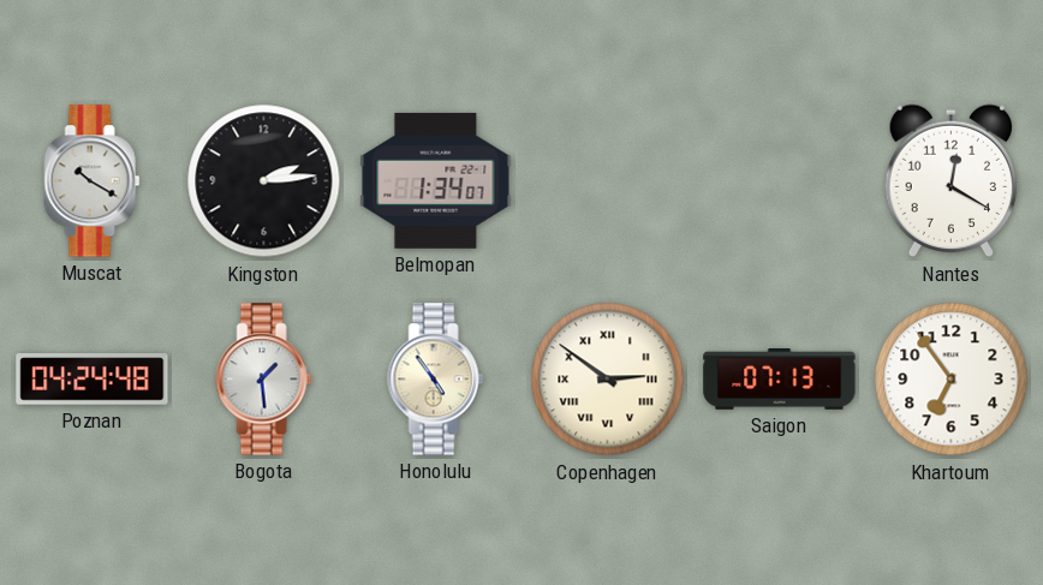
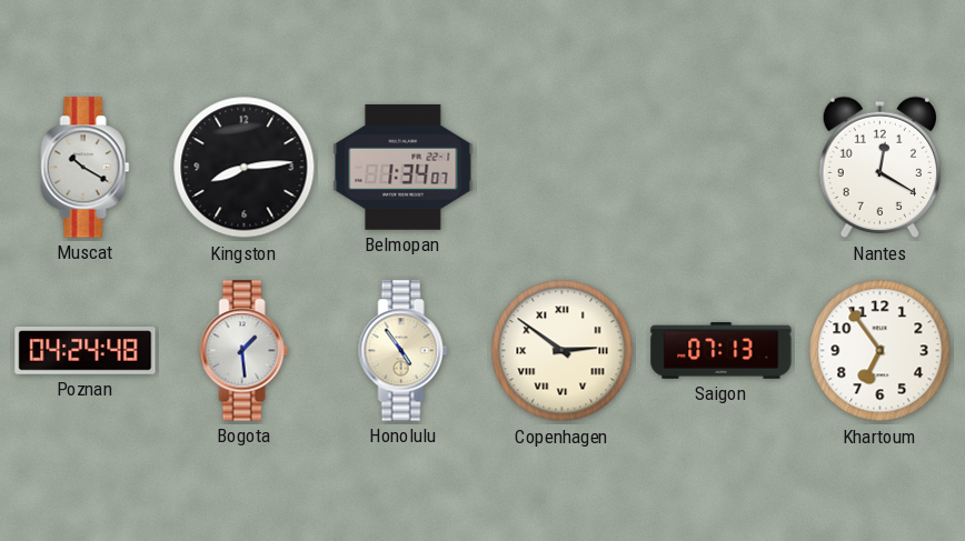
Kingston: 2:14 -> 8:14 (245, 168)
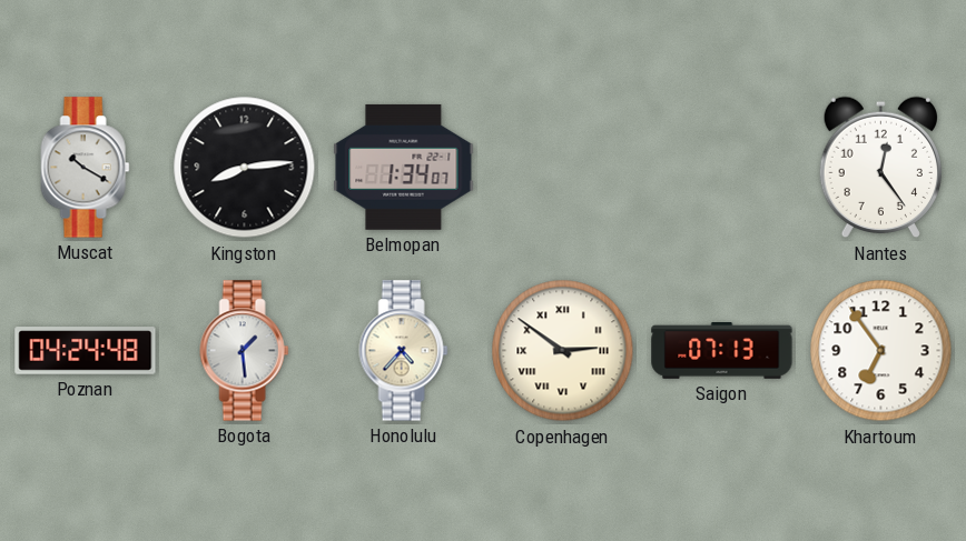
Nantes: 12:20 -> 12:24 (880, 168)
Honolulu: 4:54 -> 4:37 (404, 351)
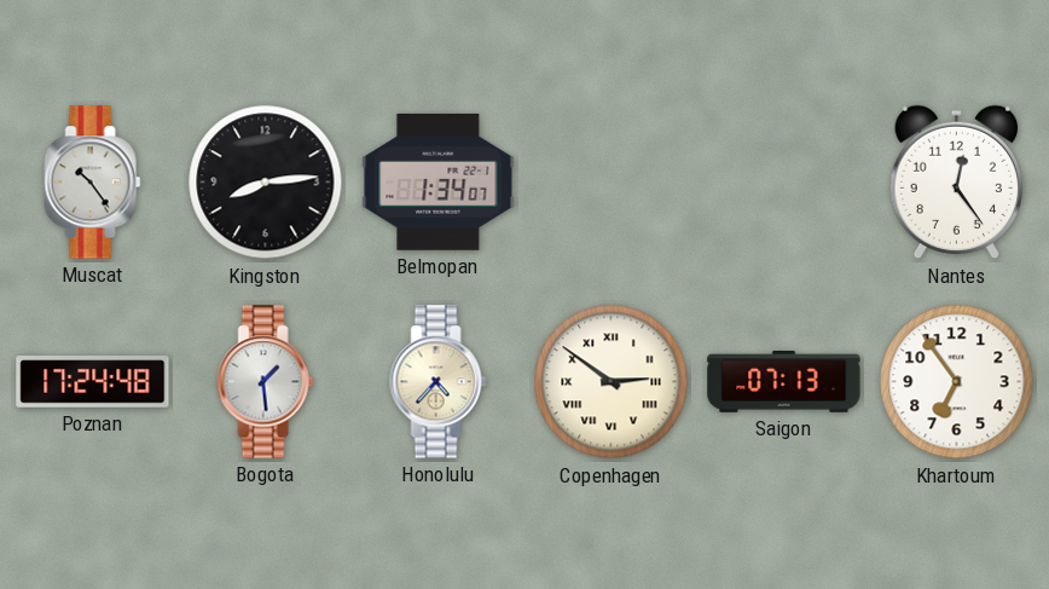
Muscat: 10:20 -> 10:24 (93, 183)
Poznan: 04:24 -> 17:24 (93, 382)
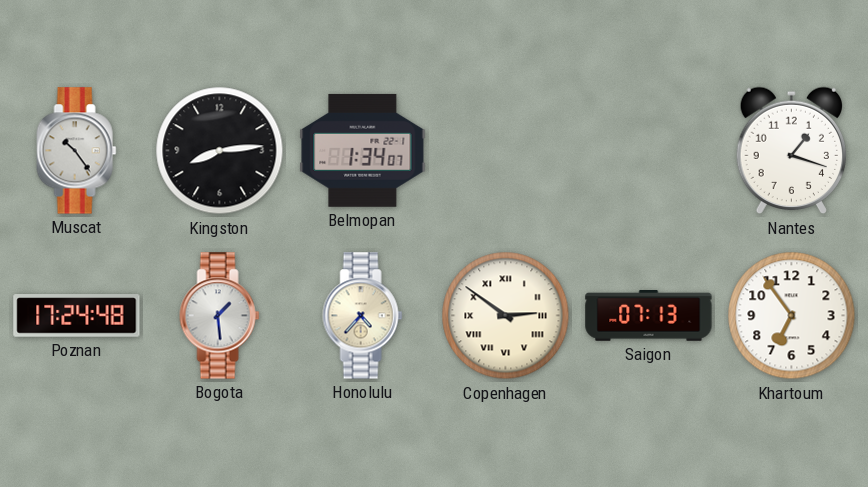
Nantes: 12:24 -> 1:18 (791, 151)
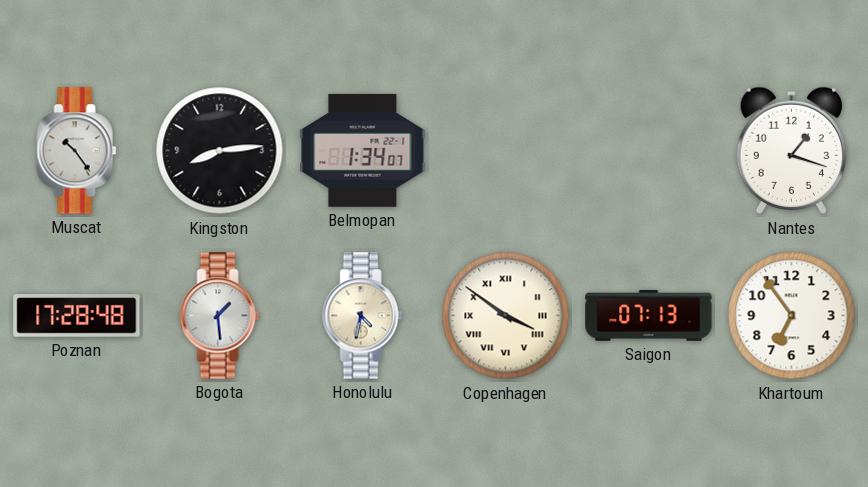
Poznan: 17:24 -> 17:28 (77, 316)
Honolulu: 4:37 -> 4:32 (363, 316)
Copenhagen: 2:51 -> 3:51 (506, 316)
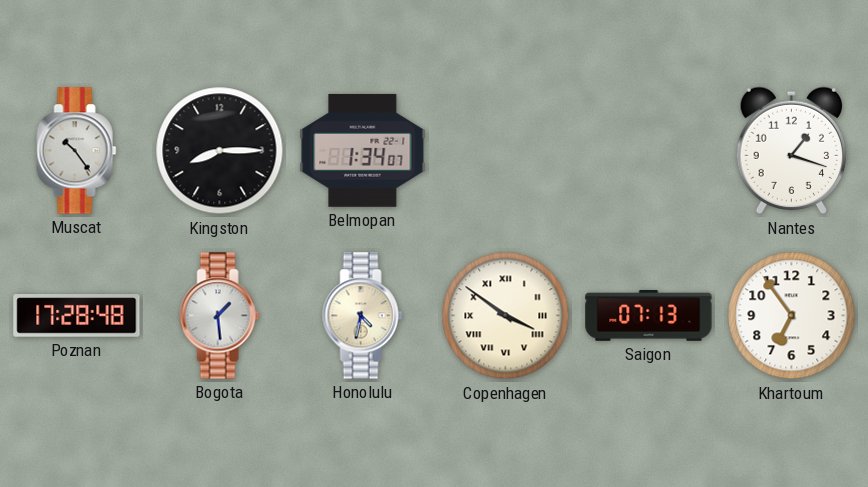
Kingston: 8:14 -> 8:15 (220, 151)
